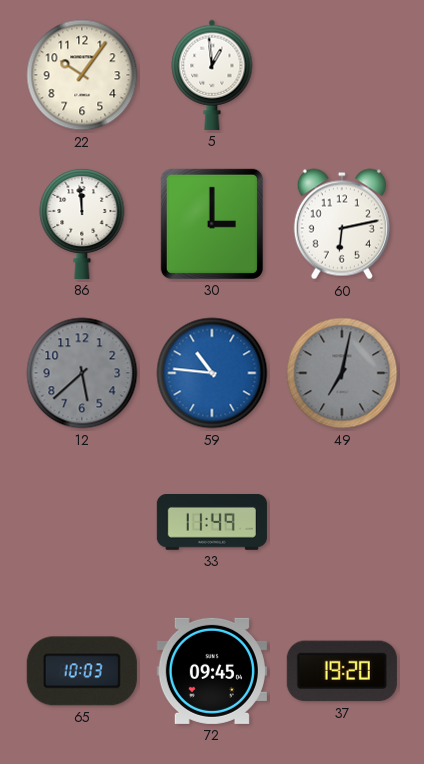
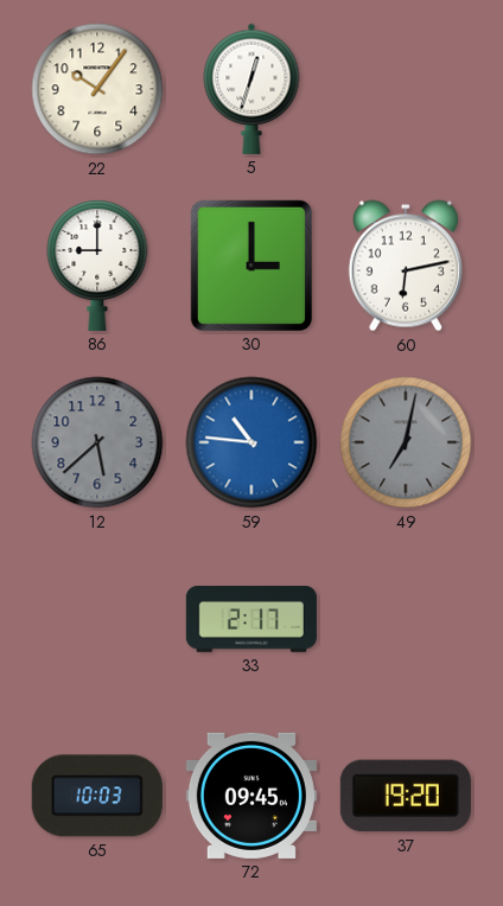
5: 12:59 -> 12:33 (251, 89)
86: 11:59 -> 9:00 (97, 264)
33: 11:49 -> 2:17 (251, 620)
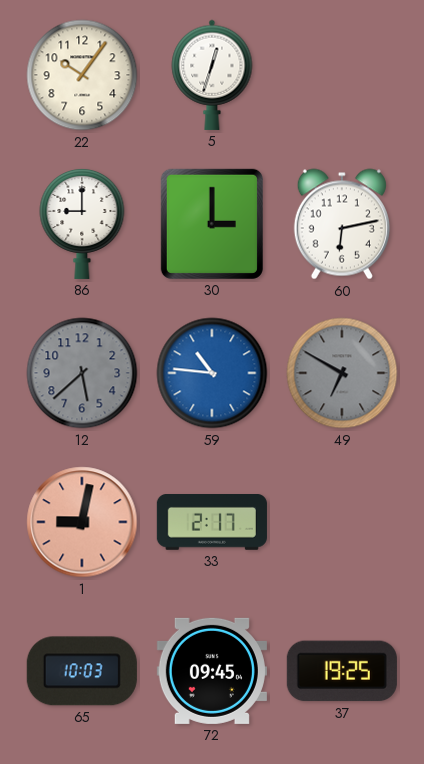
49: 7:02 -> 6:50 (342, 373)
1: none -> 9:02 (82, 522)
37: 19:20 -> 19:25 (342, 671)
